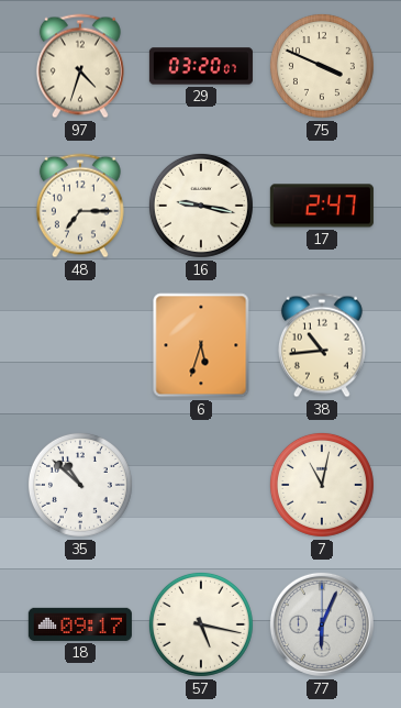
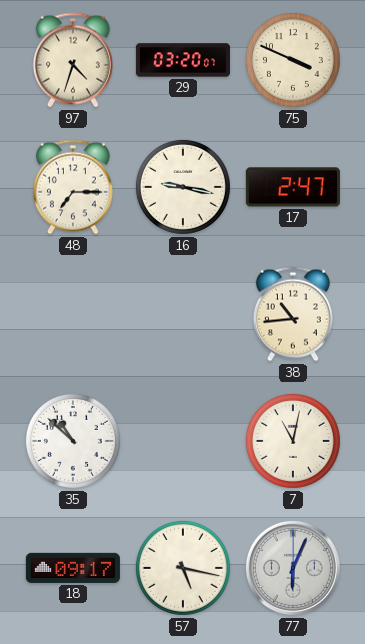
6: 5:33 -> none (201, 345)
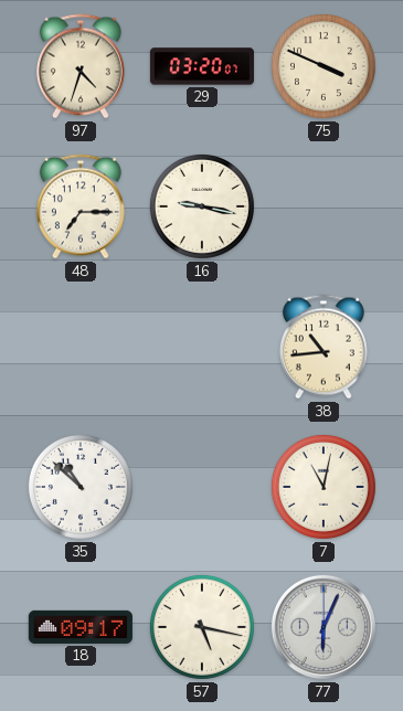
17: 2:47 -> none (293, 187)
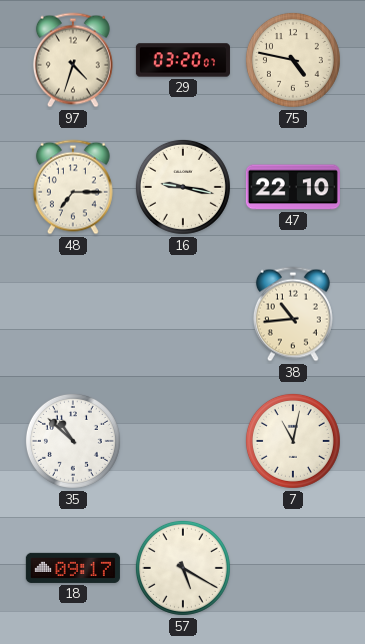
75: 3:49 -> 4:47 (293, 60)
47: none -> 22:10 (293, 187)
57: 5:17 -> 5:20 (183, 568)
77: 6:04 -> none (324, 627)
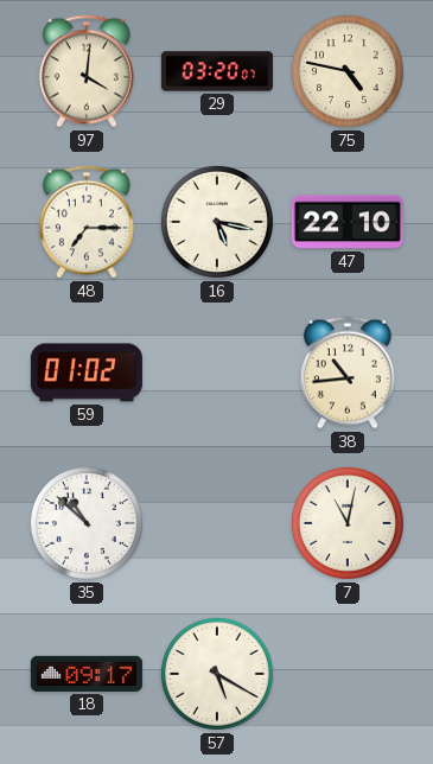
97: 4:33 -> 4:01 (87, 71)
16: 9:17 -> 5:17 (217, 222)
59: none -> 01:02 (87, 373)
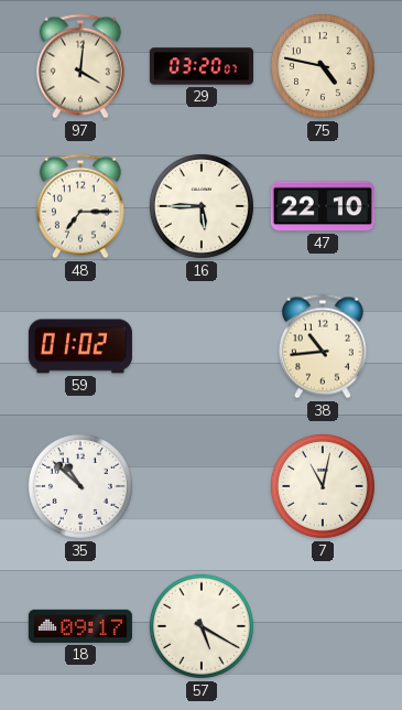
16: 5:17 -> 5:45 (202, 206)
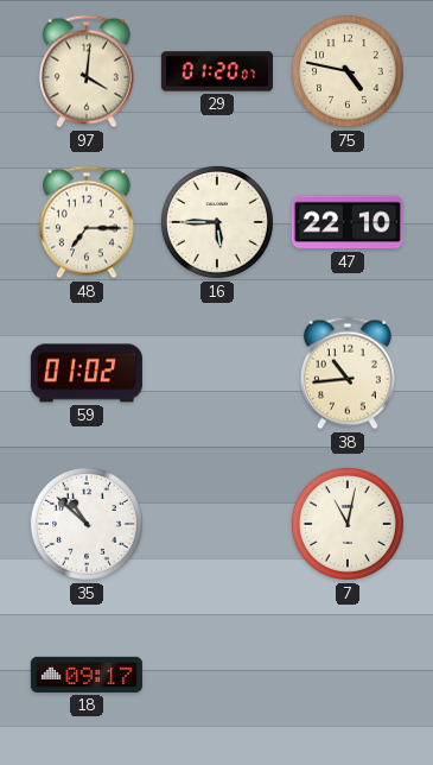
29: 03:20 -> 01:20 (217, 71)
57: 5:20 -> none (202, 626)
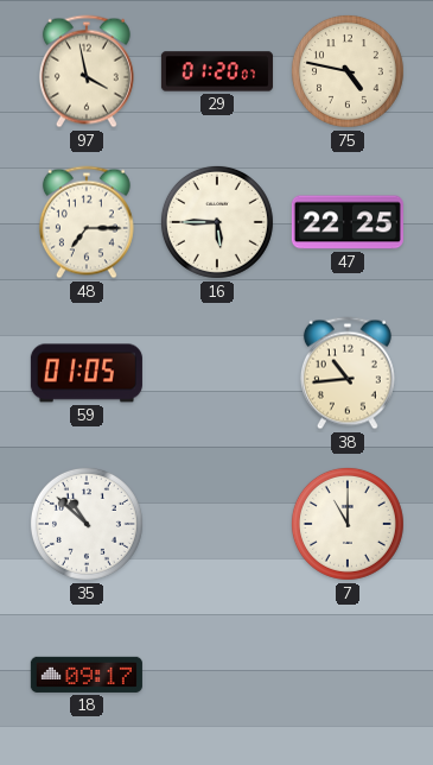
97: 4:01 -> 3:58 (87, 71)
47: 22:10 -> 22:25 (348, 222)
59: 01:02 -> 01:05 (87, 373)
7: 11:02 -> 11:00 (348, 524)
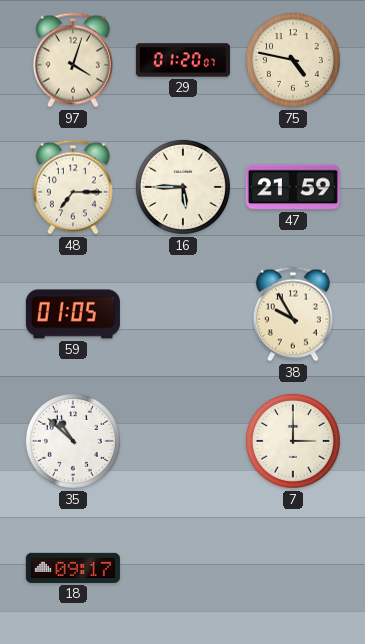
97: 3:58 -> 4:03 (73, 60)
47: 22:25 -> 21:59 (293, 187)
38: 10:44 -> 9:55 (293, 314)
7: 11:00 -> 3:00 (293, 441)
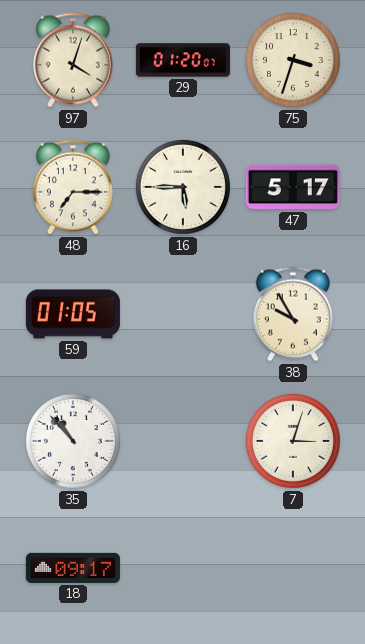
75: 4:47 -> 3:33 (293, 60)
47: 21:59 -> 5:17 (293, 187)
35: 10:52 -> 10:53 (73, 441)
7: 3:00 -> 3:03 (293, 441)
